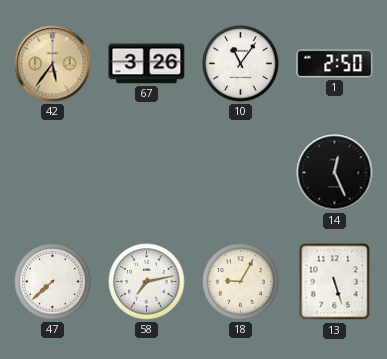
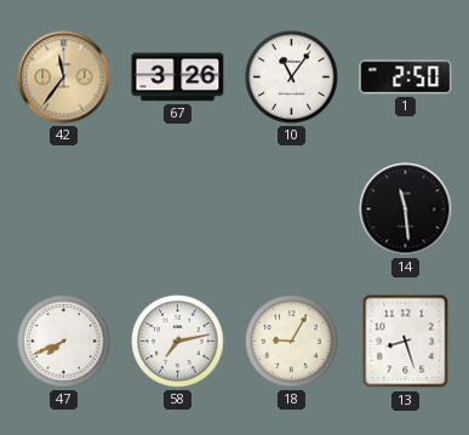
42: 5:36 -> 11:36 (64, 78)
14: 12:26 -> 11:29 (406, 210)
47: 7:38 -> 7:41 (64, 342)
13: 5:27 -> 8:27 (406, 342)
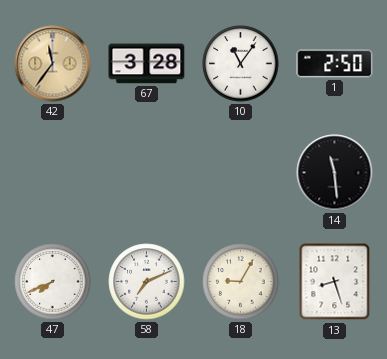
67: 3:26 -> 3:28 (147, 64)
58: 7:13 -> 7:11 (147, 282)
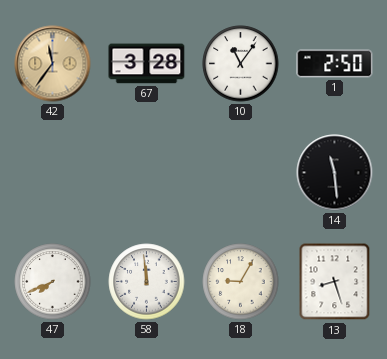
58: 7:11 -> 11:59 (147, 282)
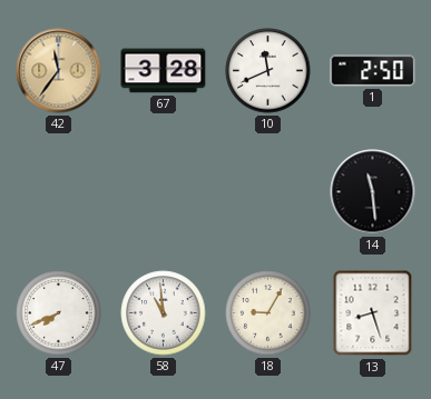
10: 11:06 -> 11:41 (268, 71)
58: 11:59 -> 10:59 (164, 313)
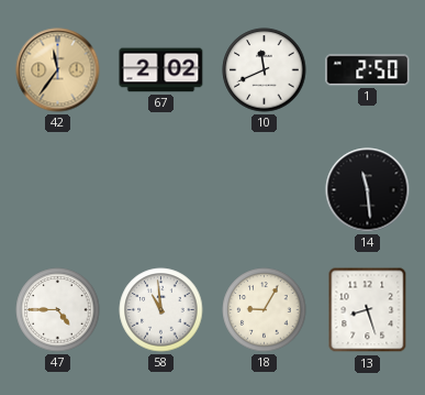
67: 3:28 -> 2:02 (161, 70)
47: 7:41 -> 4:45 (58, 310)
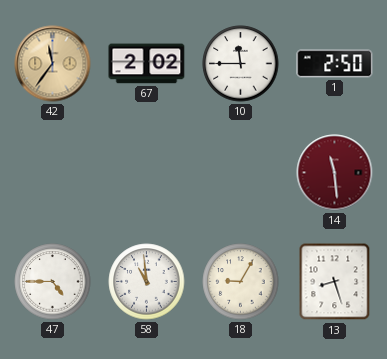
10: 11:41 -> 11:45 (241, 64)
14 dial: black -> burgundy (335, 173)
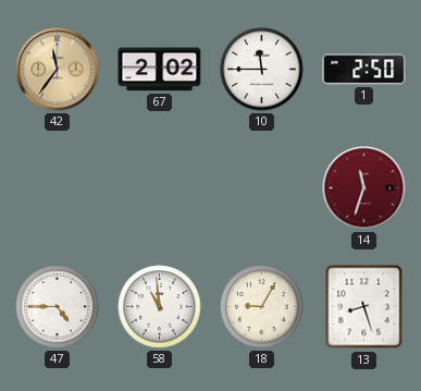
14: 11:29 -> 11:33 (364, 188)
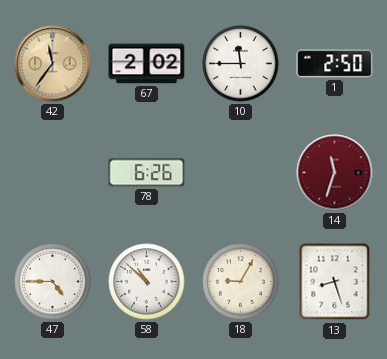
78: none -> 6:26 (147, 173)
58: 10:59 -> 10:52 (147, 282)
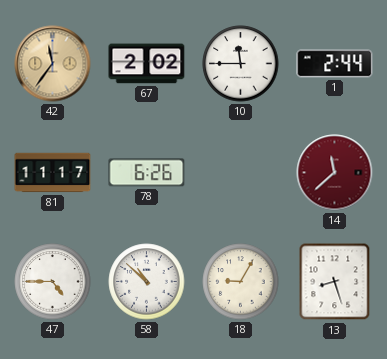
1: 2:50 -> 2:44 (335, 64)
81: none -> 11:17 (53, 173)
14: 11:33 -> 11:38 (335, 173)
